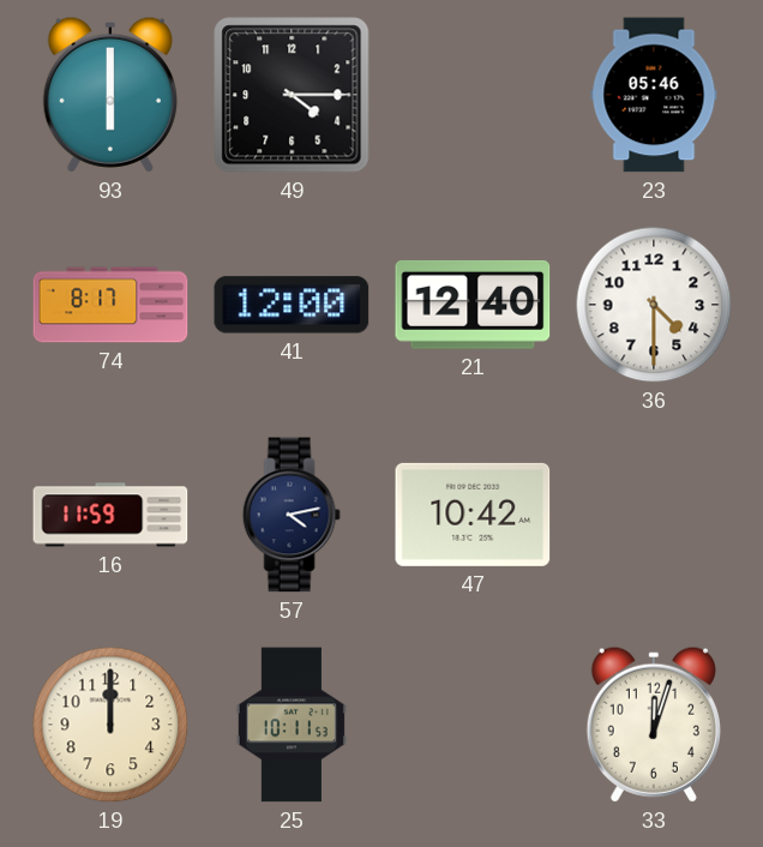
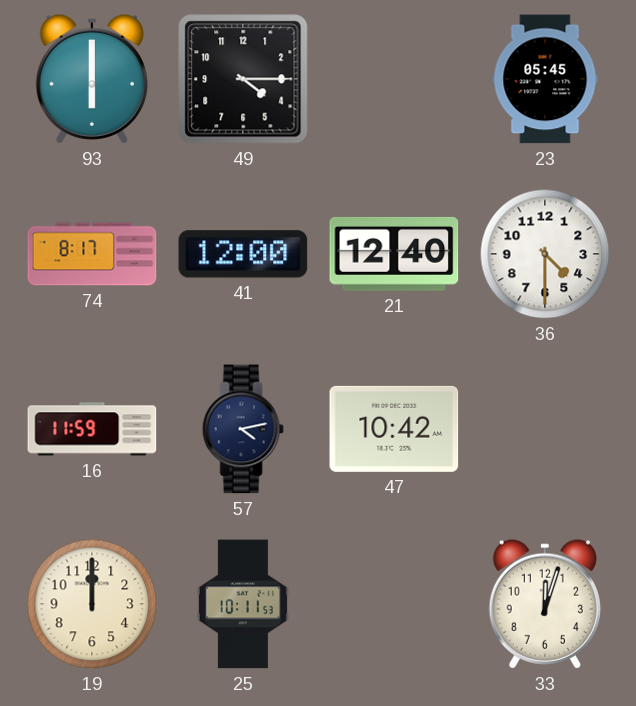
23: 05:46 -> 05:45 (545, 79)
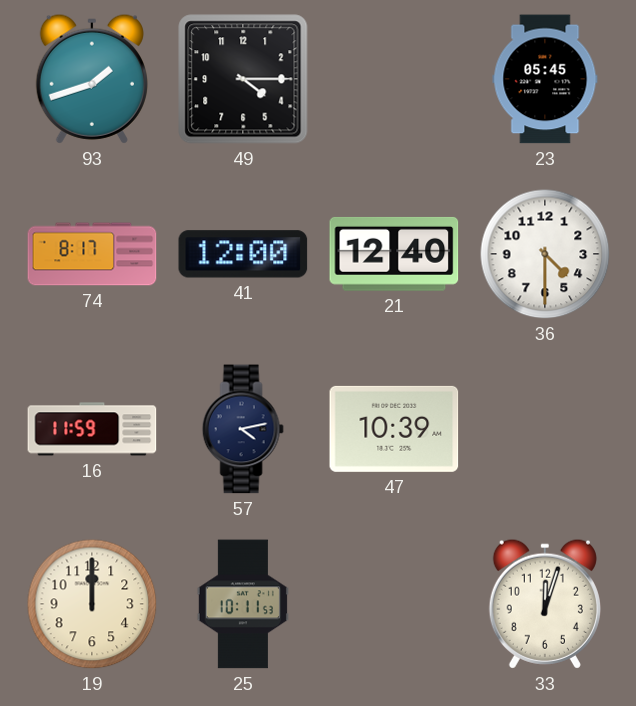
93: 6:00 -> 1:42 (92, 79)
47: 10:42 -> 10:39 (394, 429)
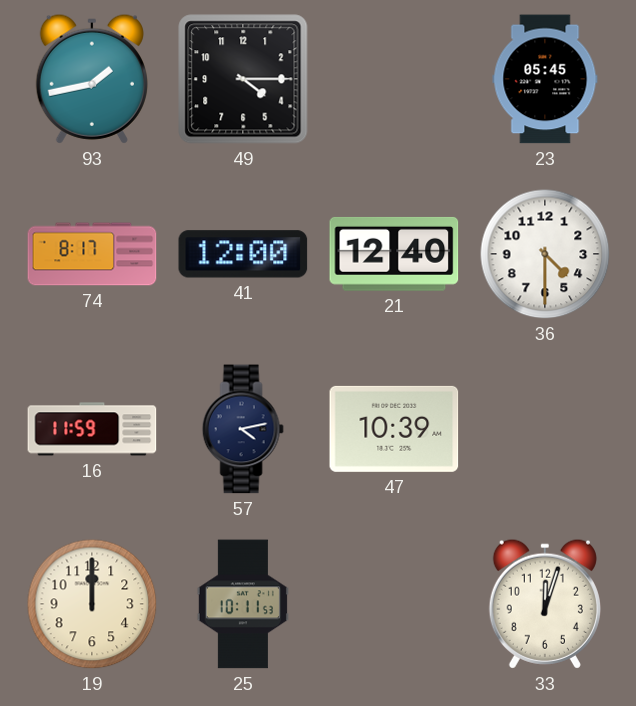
93: 1:42 -> 1:43 (92, 79)
